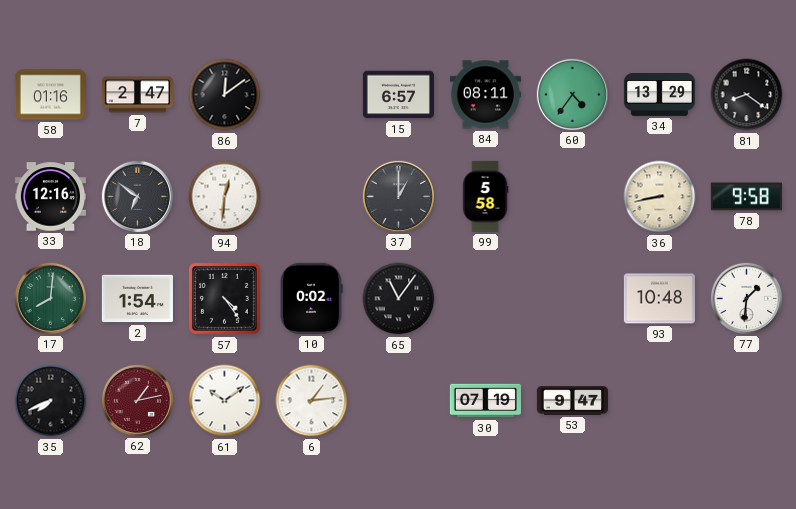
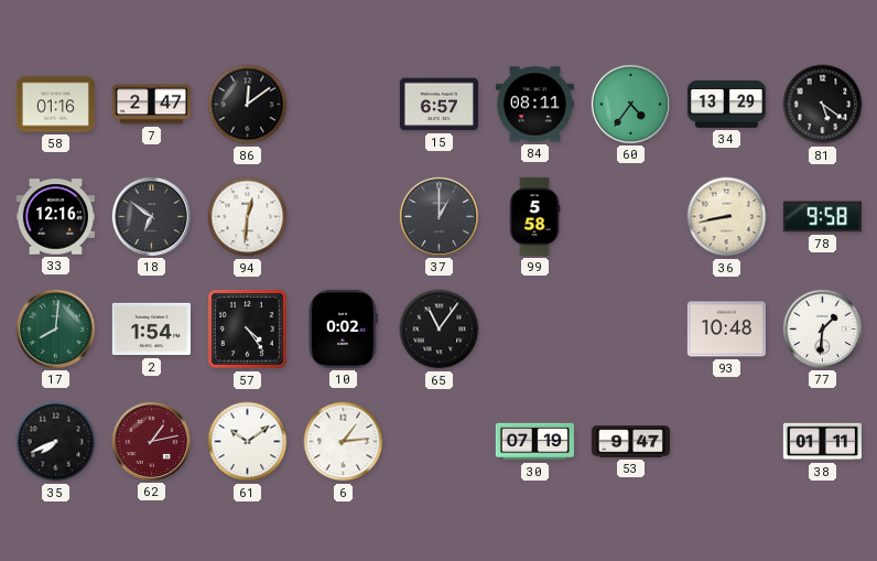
81: 8:21 -> 5:21 (823, 105)
38: none -> 01:11 (822, 442)
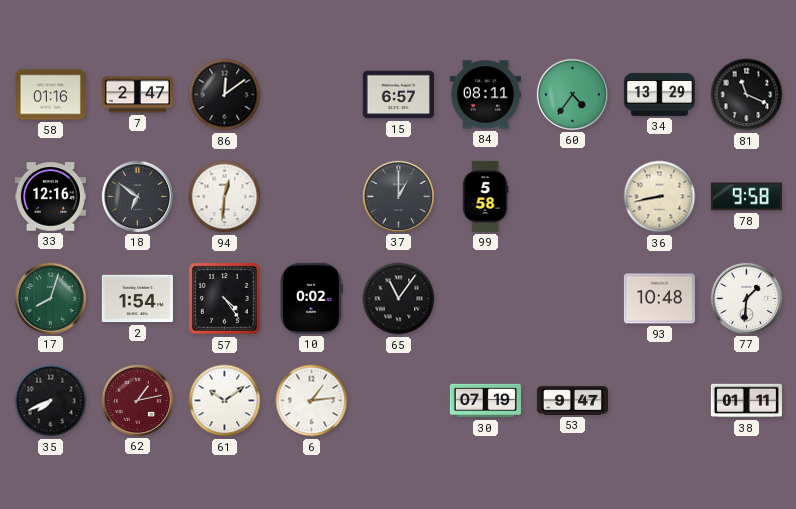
81: 5:21 -> 11:19 (747, 95)
17: 8:01 -> 8:03 (50, 298)
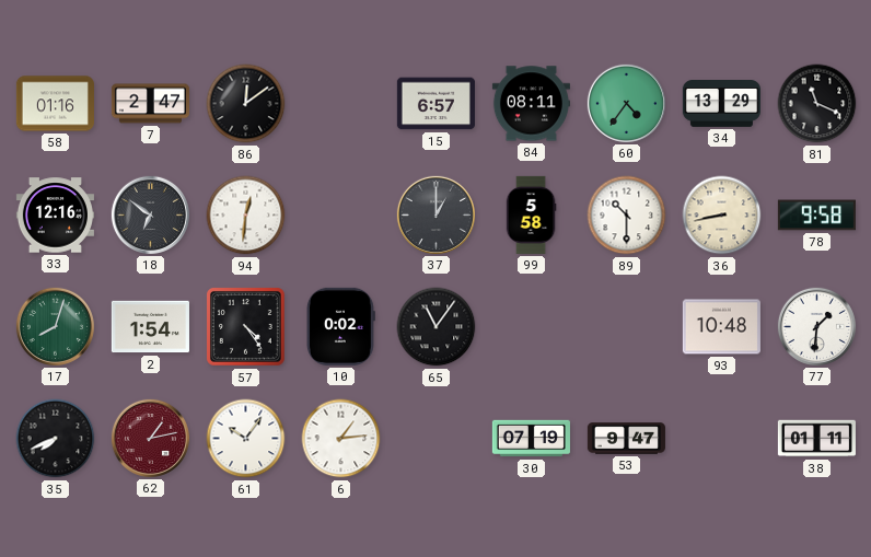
89: none -> 10:30 (627, 216)
61: 10:09 -> 10:06 (246, 439)
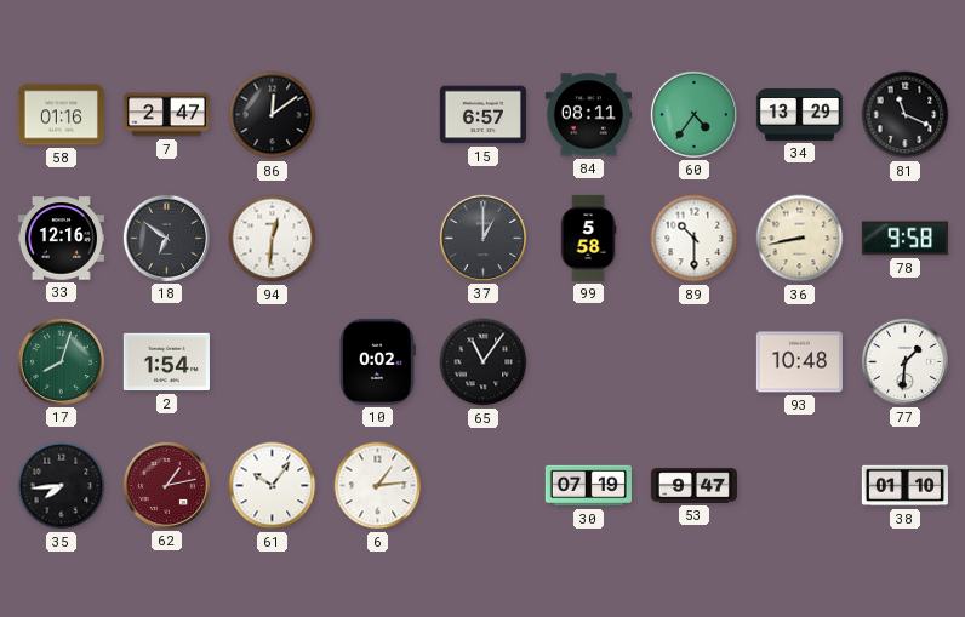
57: 4:24 -> none (246, 327)
35: 7:41 -> 7:44 (62, 486)
38: 01:11 -> 01:10 (904, 486)
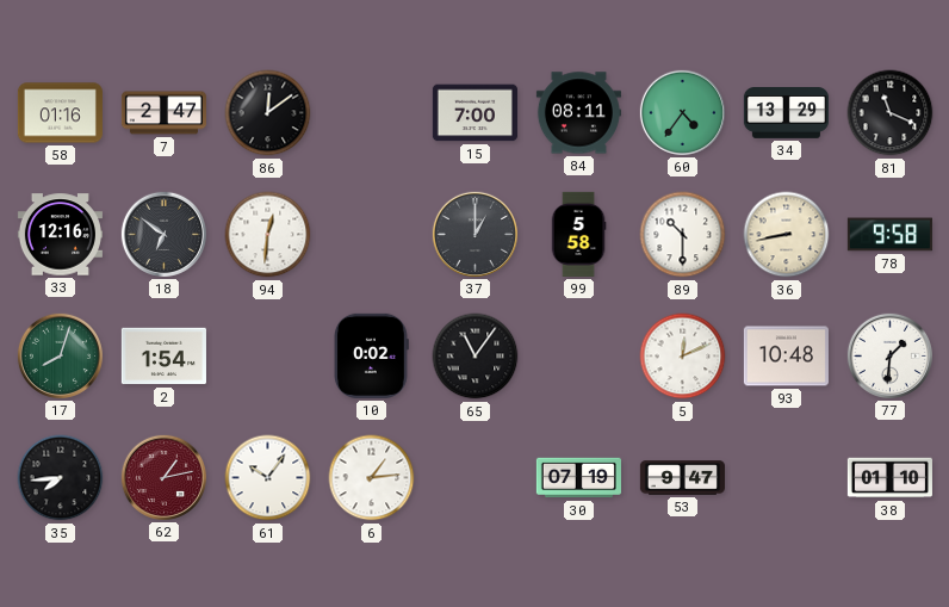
15: 6:57 -> 7:00 (474, 113)
5: none -> 12:11 (683, 357)
